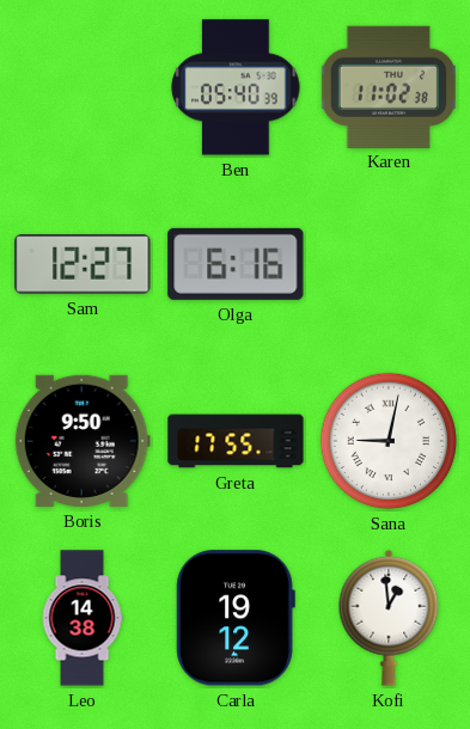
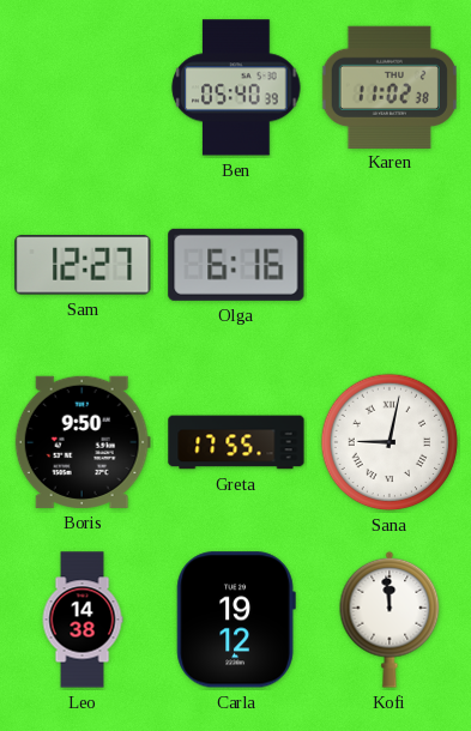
Kofi: 12:59 -> 11:59 (390, 620)
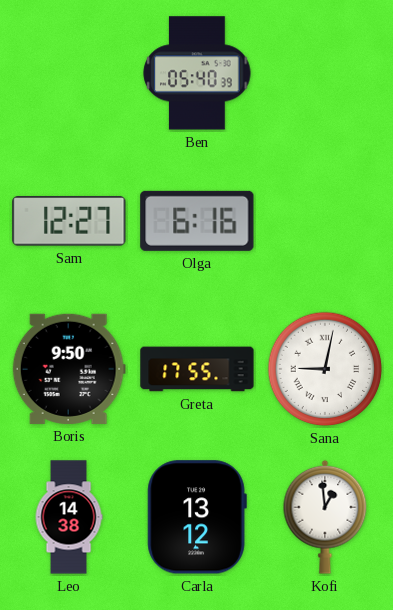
Karen: 11:02 -> none (390, 86)
Carla: 19:12 -> 13:12 (197, 517)
Kofi: 11:59 -> 12:59 (325, 517)
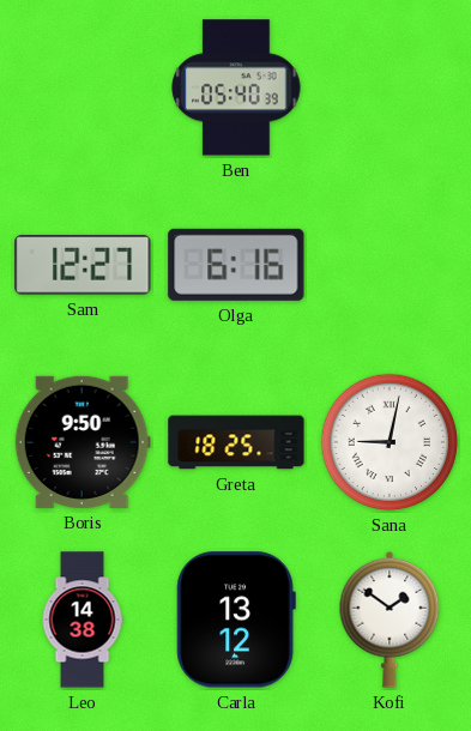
Greta: 17:55 -> 18:25 (236, 442)
Kofi: 12:59 -> 1:51 (390, 620)
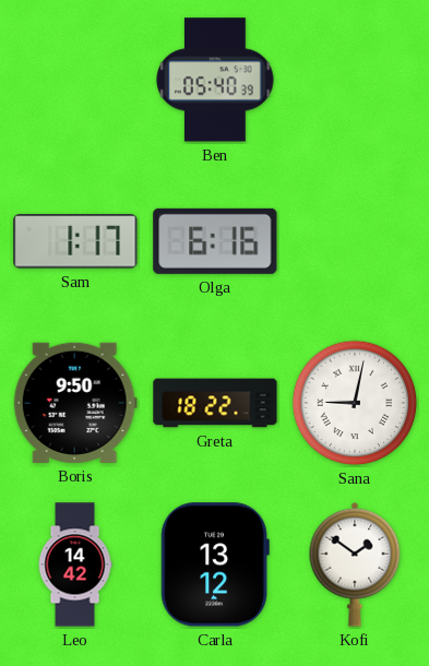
Sam: 12:27 -> 1:17 (75, 241)
Greta: 18:25 -> 18:22 (215, 403)
Leo: 14:38 -> 14:42 (75, 564)
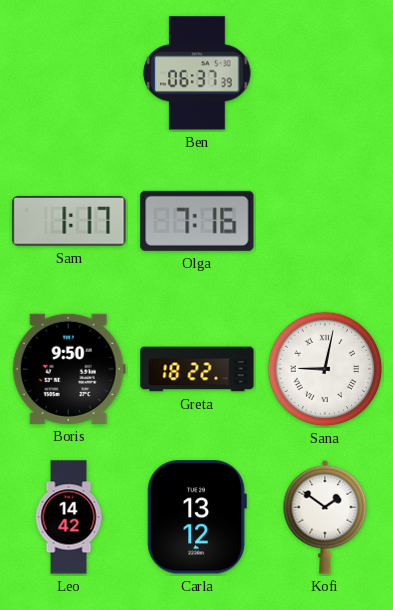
Ben: 05:40 -> 06:37 (197, 73)
Olga: 6:16 -> 7:16 (197, 221)
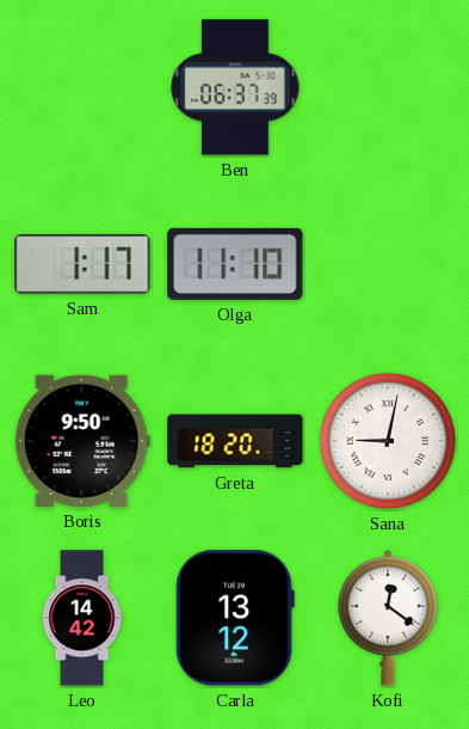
Olga: 7:16 -> 11:10 (235, 264)
Greta: 18:22 -> 18:20 (235, 441)
Kofi: 1:51 -> 12:21 (388, 618)
